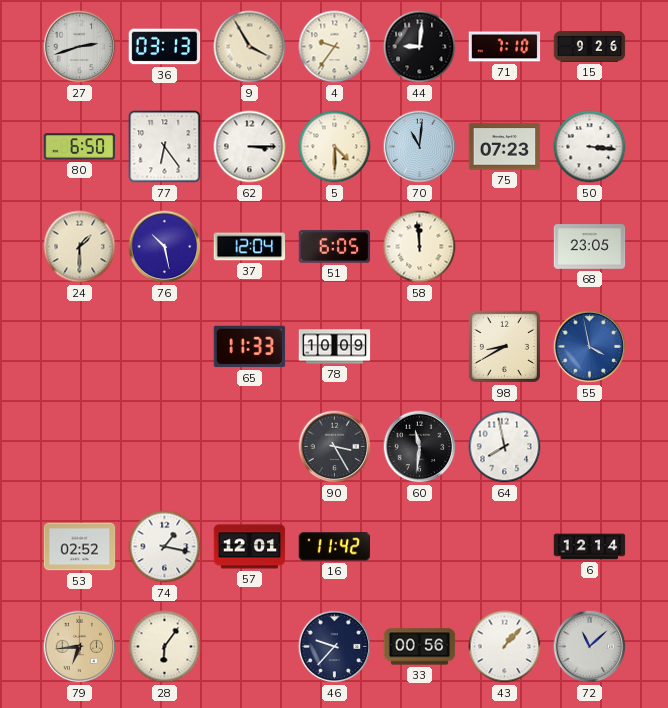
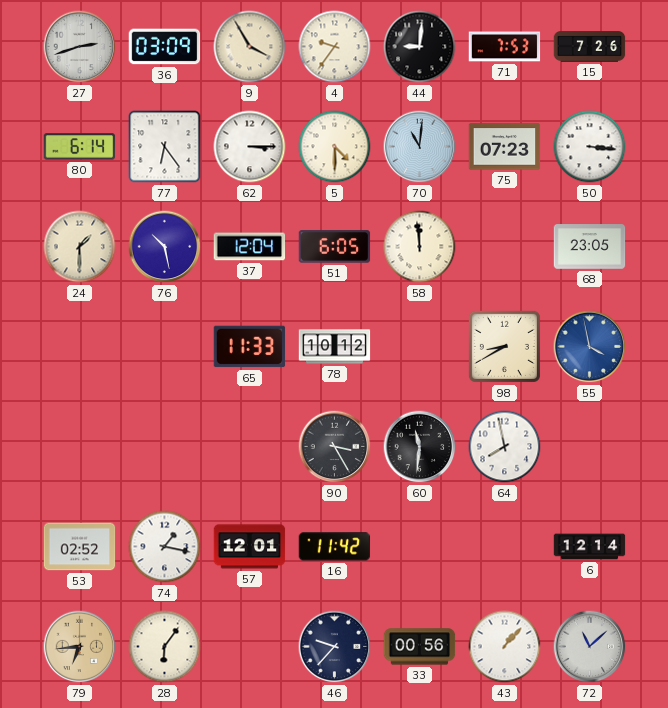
36: 03:13 -> 03:09 (165, 47)
71: 7:10 -> 7:53 (505, 47)
15: 9:26 -> 7:26 (590, 47)
80: 6:50 -> 6:14 (80, 147)
78: 10:09 -> 10:12 (335, 347)
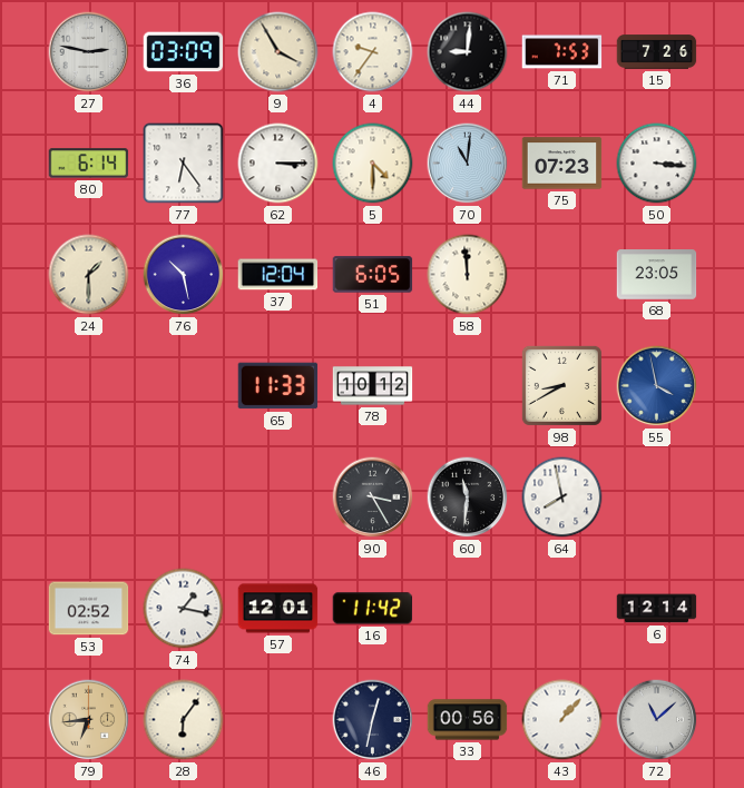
27: 2:42 -> 2:47 (89, 52)
46: 9:37 -> 12:32 (373, 720)
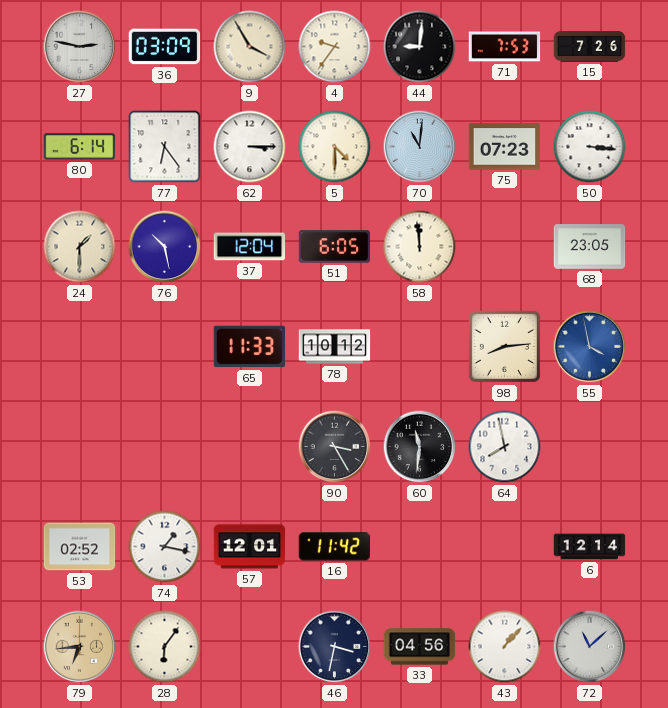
98: 8:40 -> 8:14 (504, 346)
46: 12:32 -> 3:32 (335, 647)
33: 00:56 -> 04:56 (420, 647)
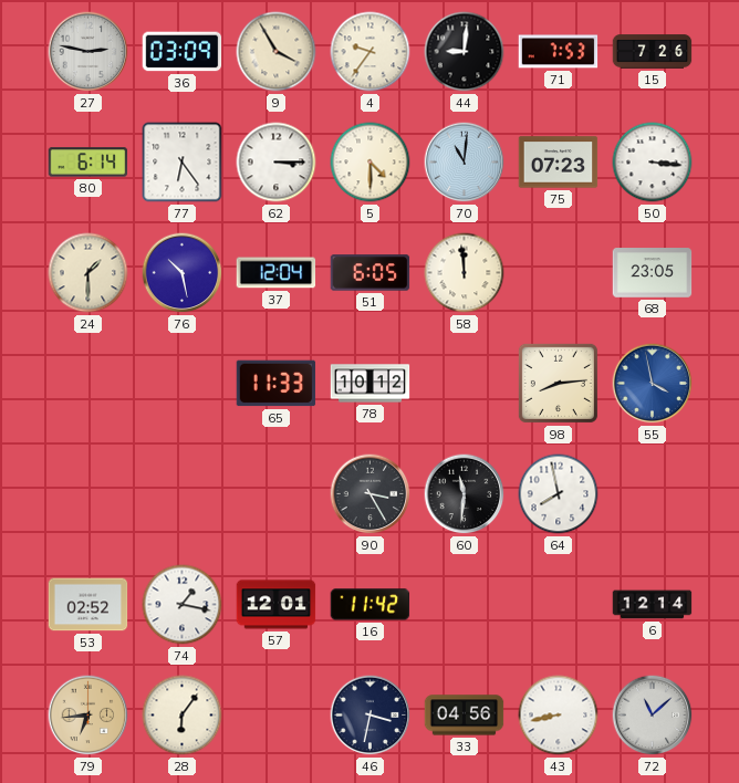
43: 1:07 -> 8:43 (559, 716)
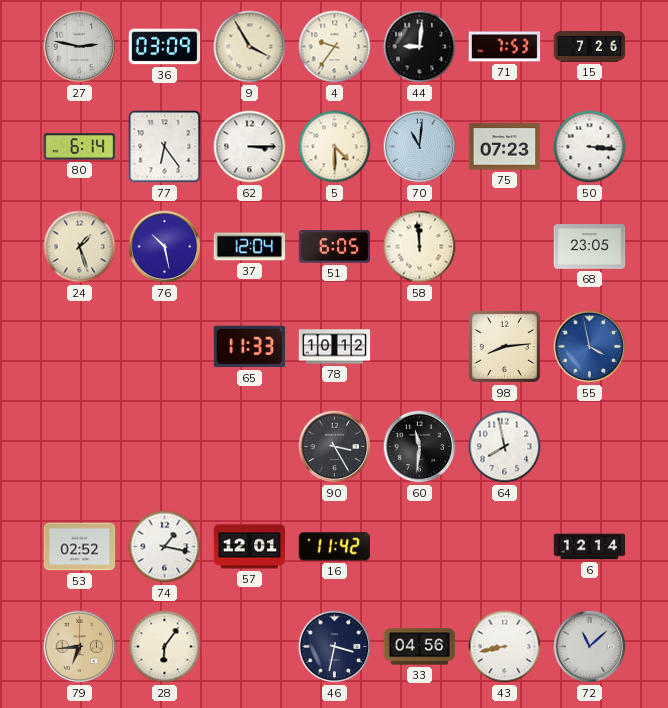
24: 1:30 -> 1:27 (80, 247)
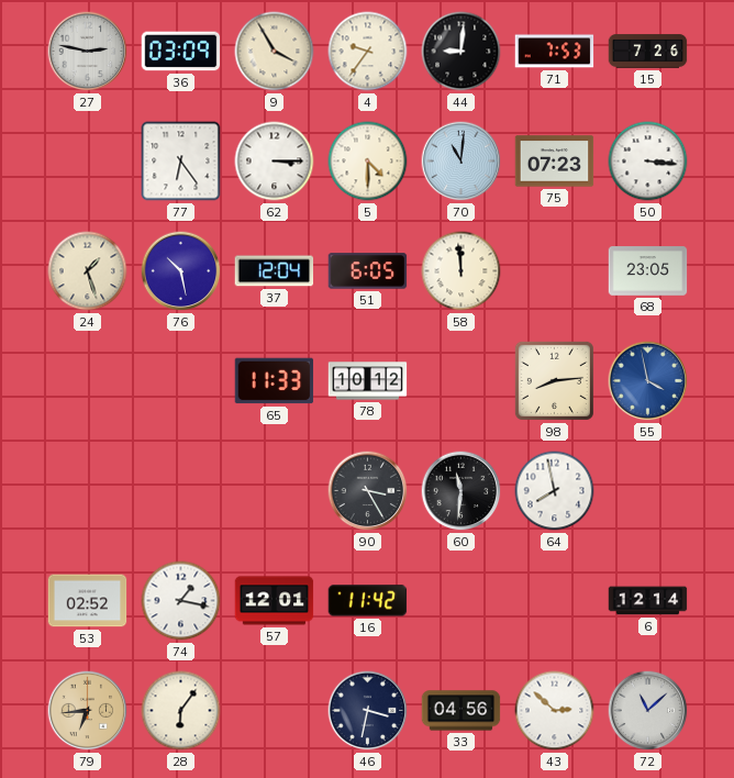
80: 6:14 -> none (80, 147)
43: 8:43 -> 2:52 (555, 711)
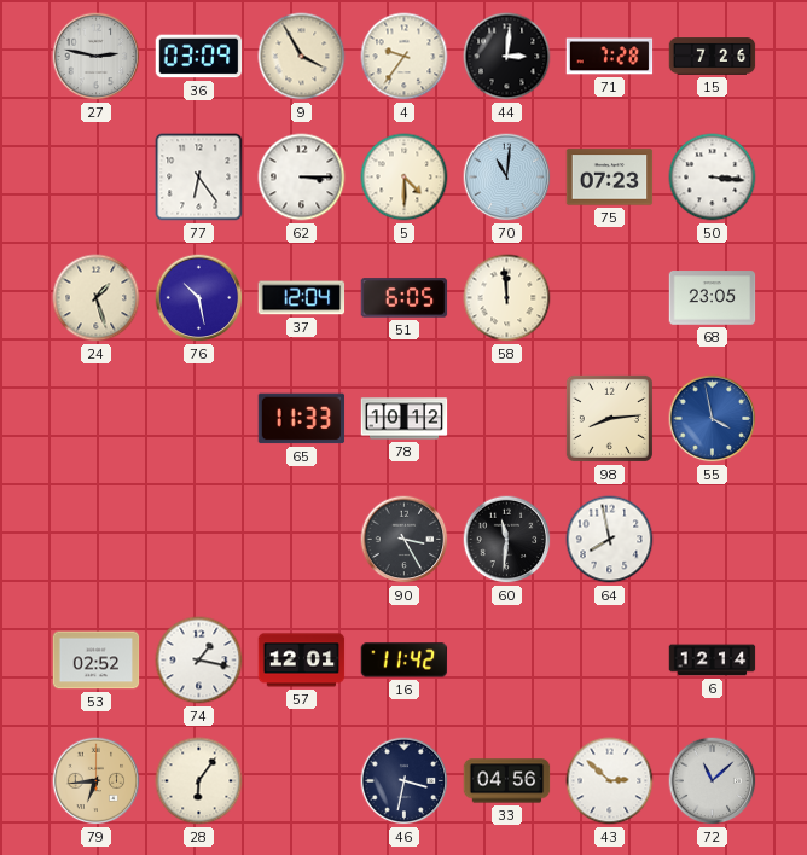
44: 9:01 -> 3:01 (507, 57)
71: 7:53 -> 7:28 (610, 57)
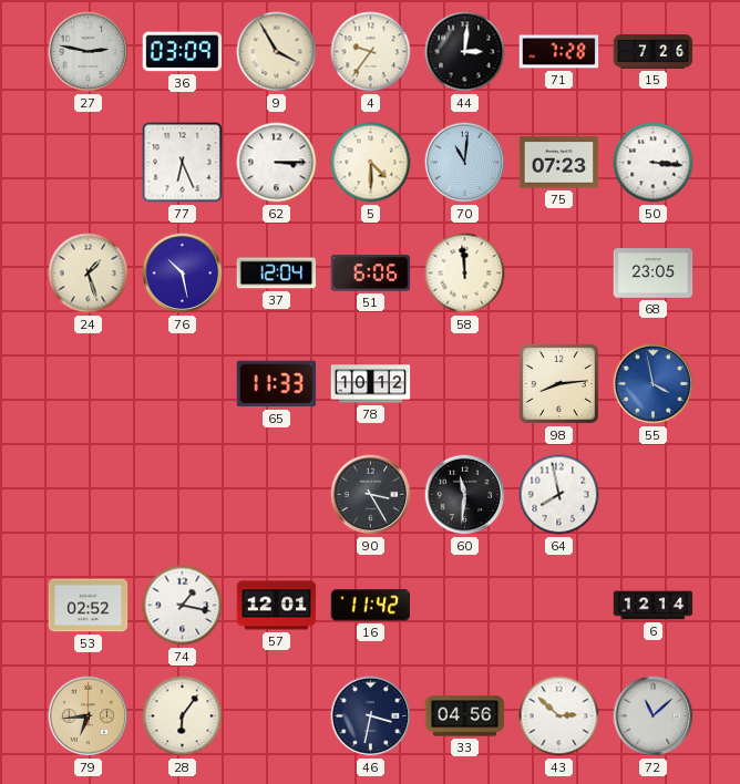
77: 6:24 -> 6:26 (183, 163)
51: 6:05 -> 6:06 (371, 274)
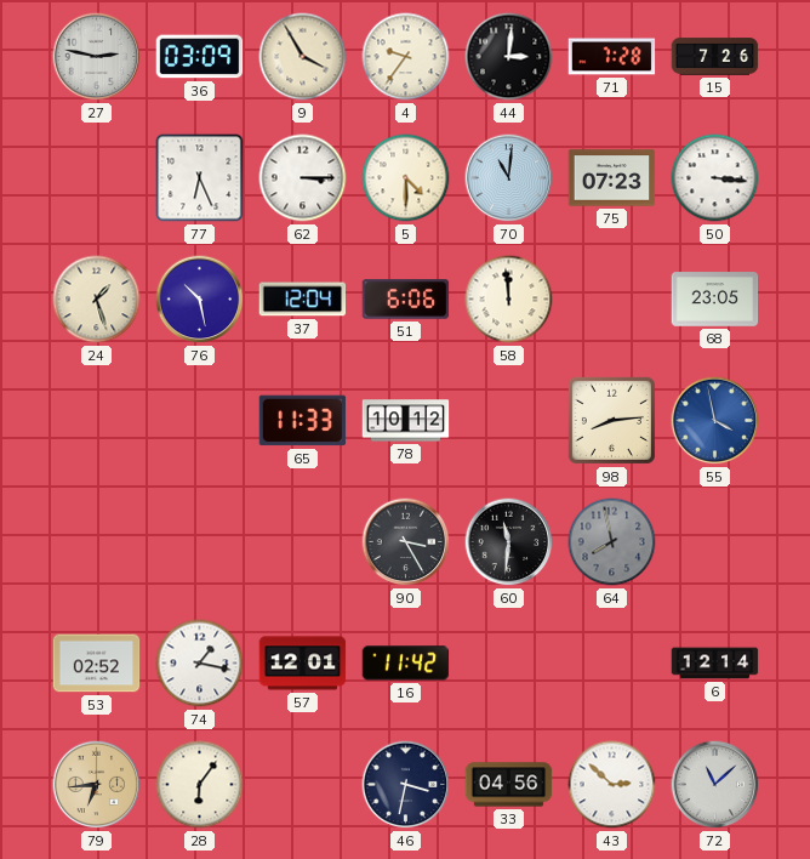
64 dial: white -> grey (612, 542)
